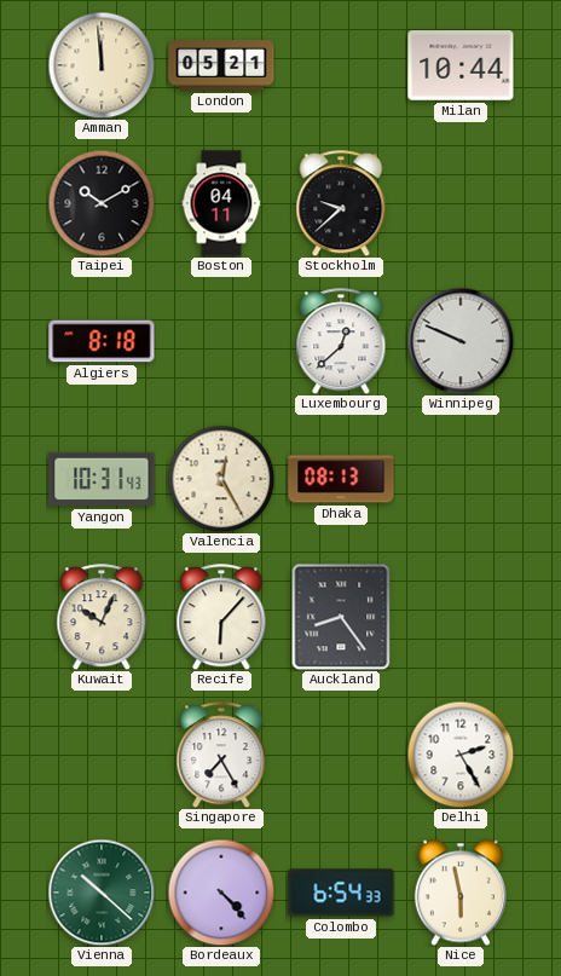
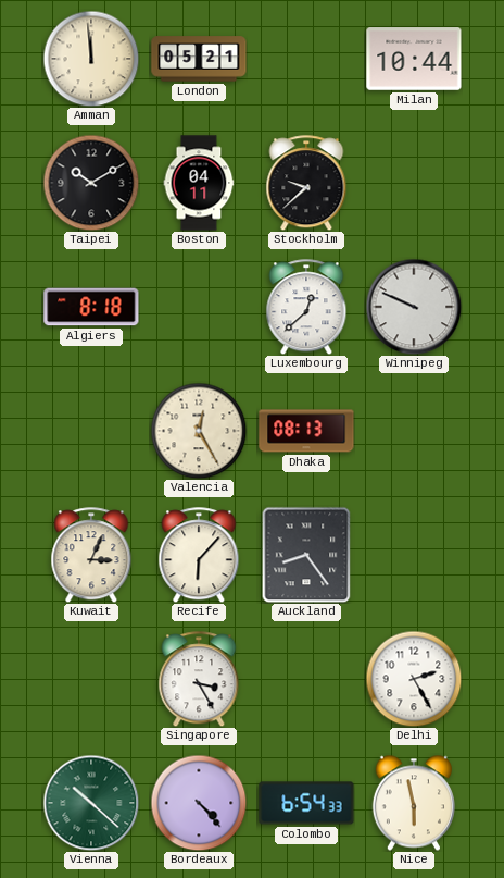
Yangon: 10:31 -> none (102, 479)
Kuwait: 10:04 -> 3:04 (91, 555)
Singapore: 7:25 -> 3:25 (199, 679)
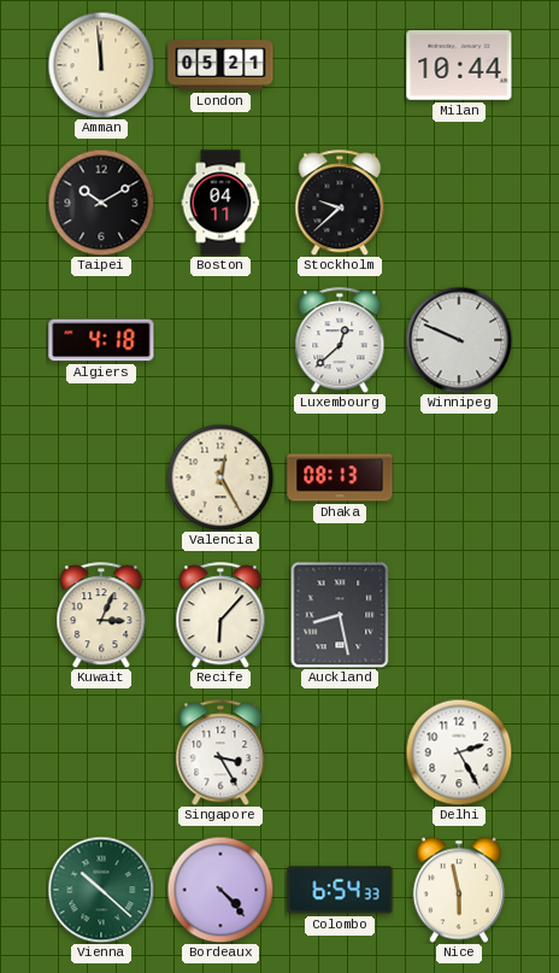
Algiers: 8:18 -> 4:18 (101, 340)
Auckland: 8:24 -> 8:28 (340, 615)
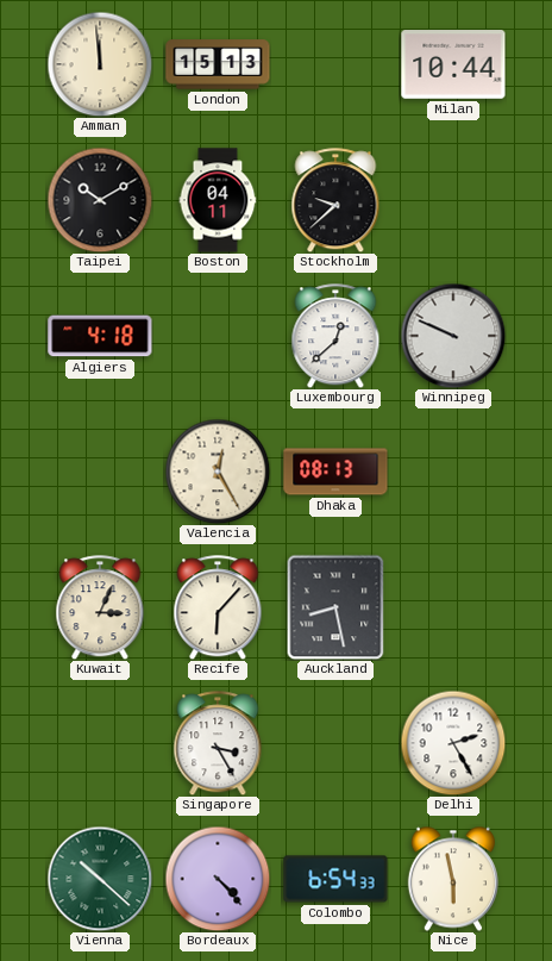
London: 05:21 -> 15:13 (218, 64)
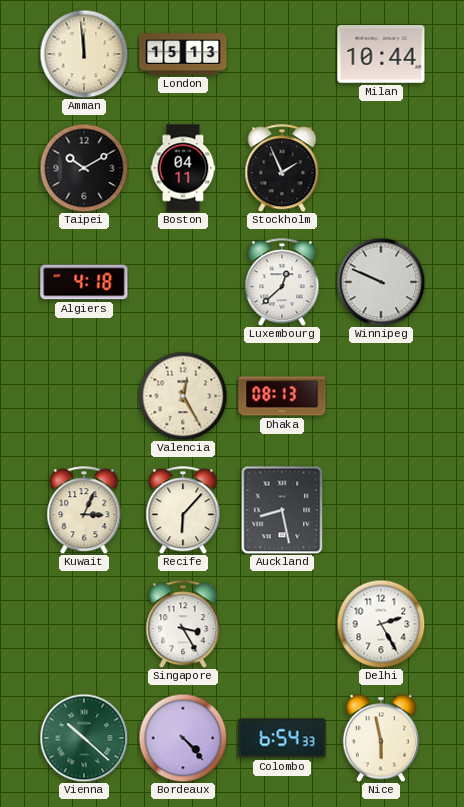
Stockholm: 9:38 -> 1:56 (282, 168)
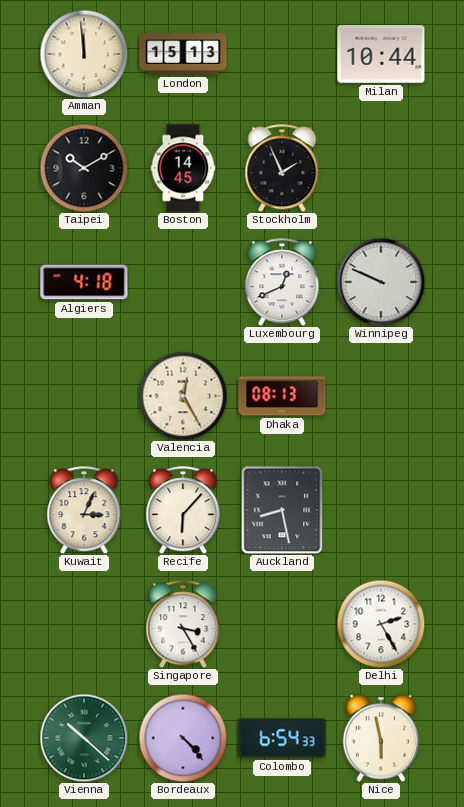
Boston: 04:11 -> 14:45 (183, 168)
Luxembourg: 12:38 -> 12:41 (282, 282)
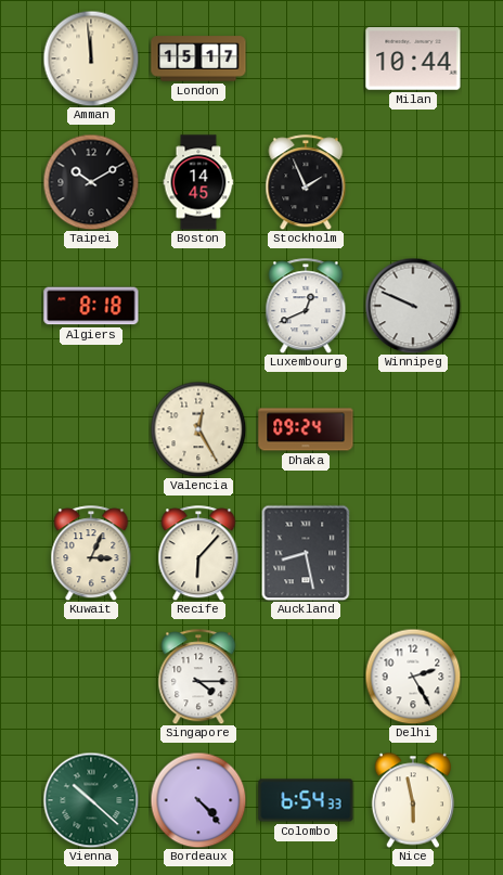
London: 15:13 -> 15:17 (198, 59)
Algiers: 4:18 -> 8:18 (91, 306)
Dhaka: 08:13 -> 09:24 (306, 429)
Singapore: 3:25 -> 4:15 (198, 677)
